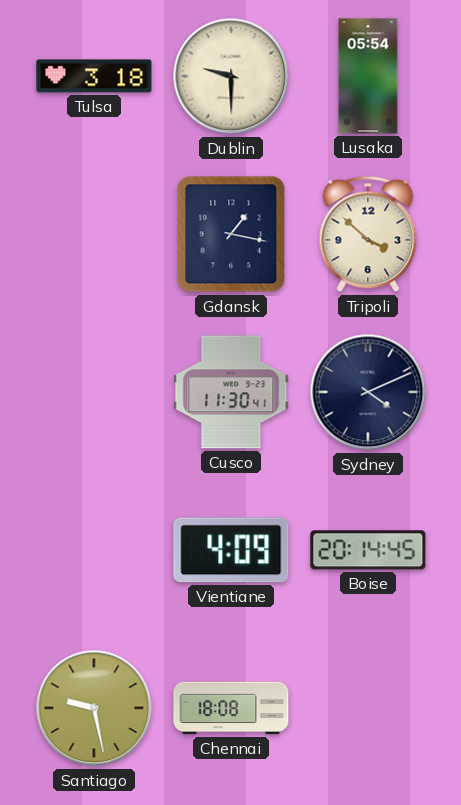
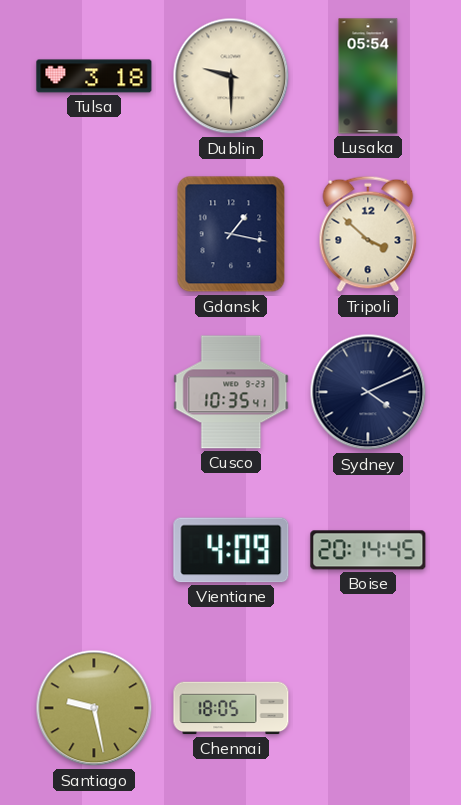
Cusco: 11:30 -> 10:35 (231, 392)
Chennai: 18:08 -> 18:05 (231, 708)
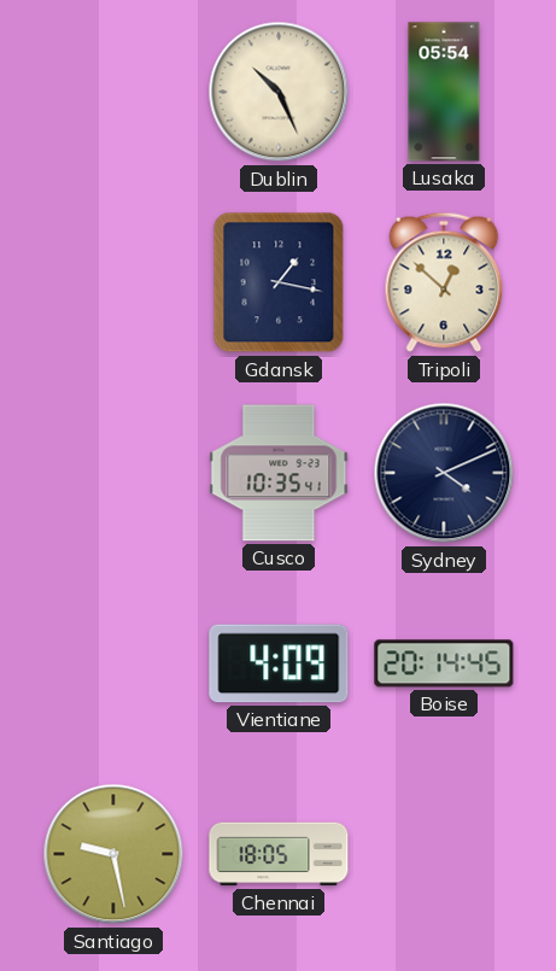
Tulsa: 3:18 -> none (94, 76)
Dublin: 9:30 -> 10:26 (279, 92)
Tripoli: 3:52 -> 12:52 (444, 282)
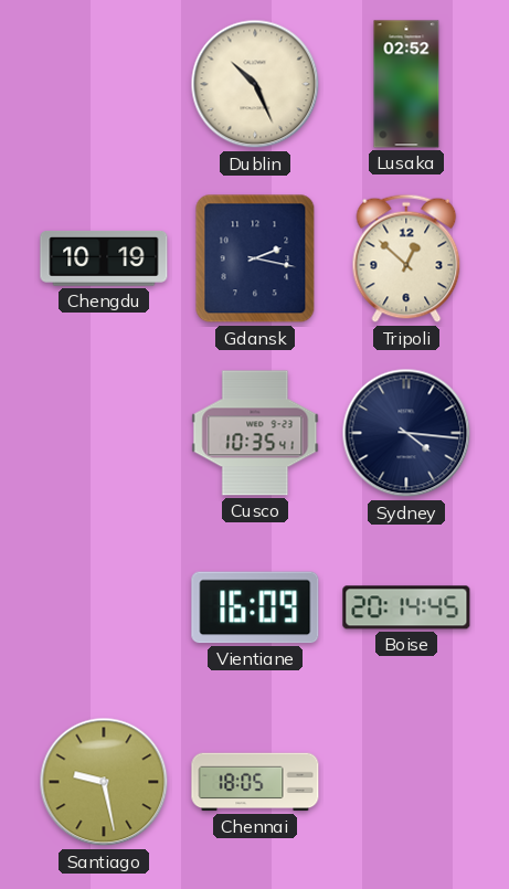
Lusaka: 05:54 -> 02:52 (406, 84)
Chengdu: none -> 10:19 (104, 258)
Gdansk: 1:17 -> 2:17 (255, 258)
Sydney: 4:11 -> 4:16 (406, 433)
Vientiane: 4:09 -> 16:09 (255, 607)
